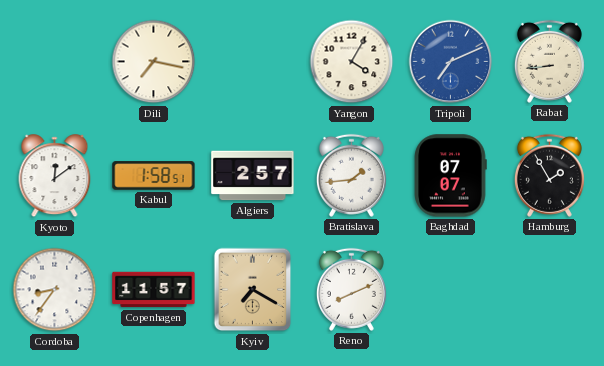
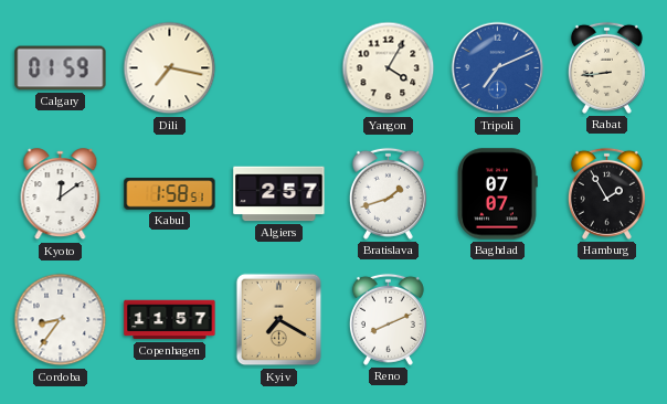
Calgary: none -> 01:59 (61, 68)
Bratislava: 1:44 -> 1:42 (388, 193)
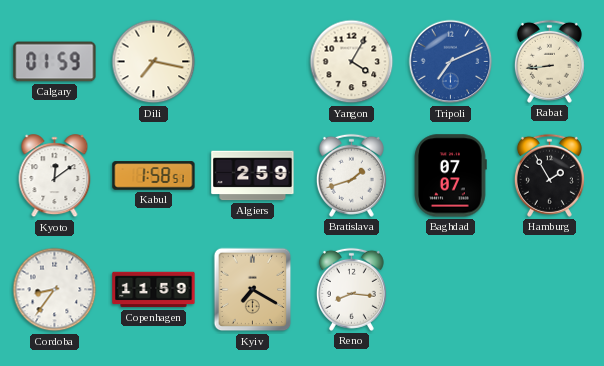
Algiers: 2:57 -> 2:59 (253, 176)
Copenhagen: 11:57 -> 11:59 (154, 290)
Reno: 8:11 -> 8:16 (351, 289)
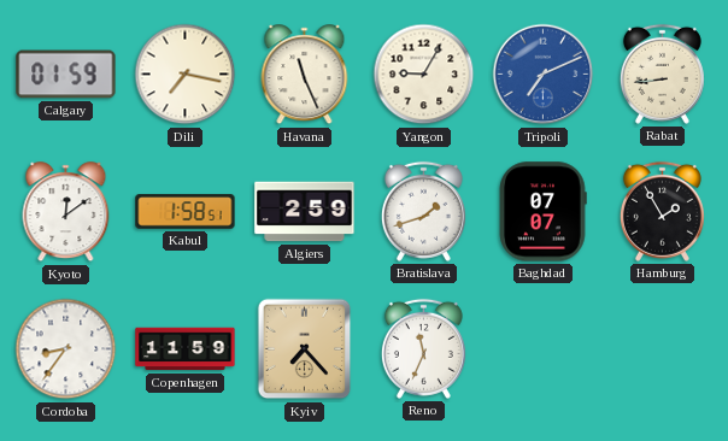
Havana: none -> 11:26 (305, 75)
Yangon: 4:05 -> 9:05 (424, 75)
Kyiv: 7:20 -> 7:23 (305, 349)
Reno: 8:16 -> 11:34 (423, 348)
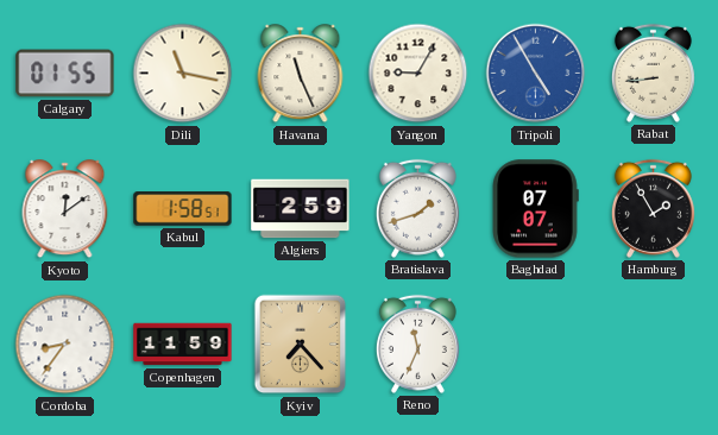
Calgary: 01:59 -> 01:55 (65, 74)
Dili: 7:17 -> 11:17 (183, 74)
Tripoli: 7:11 -> 4:55 (536, 74)
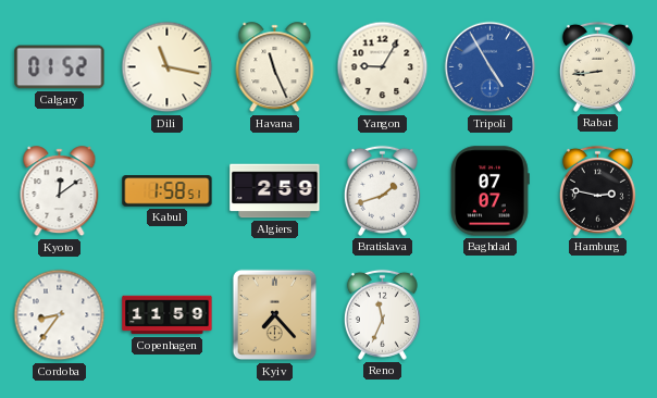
Calgary: 01:55 -> 01:52 (60, 67)
Hamburg: 1:55 -> 2:47 (597, 190)
